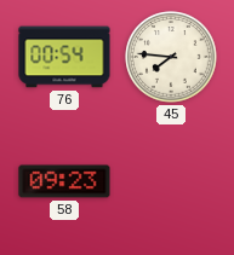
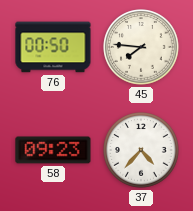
76: 00:54 -> 00:50 (53, 47)
37: none -> 4:37 (141, 150)
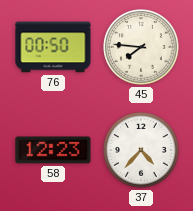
58: 09:23 -> 12:23 (53, 150)
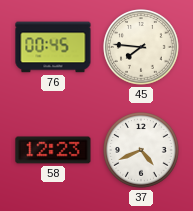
76: 00:50 -> 00:45 (53, 47)
37: 4:37 -> 4:41 (141, 150)
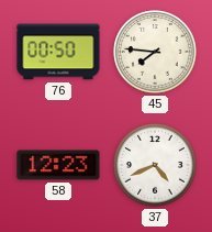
76: 00:45 -> 00:50 (58, 52)
